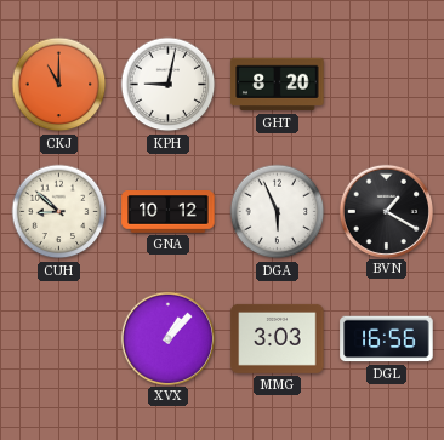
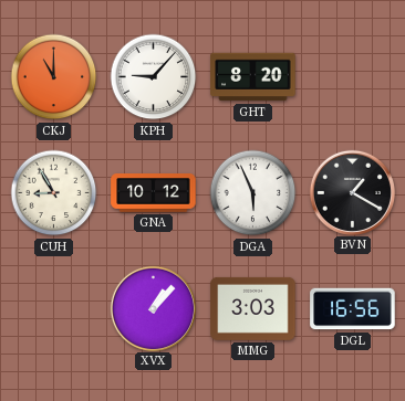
KPH: 9:02 -> 9:07 (154, 77)
CUH: 8:52 -> 8:55 (54, 193)
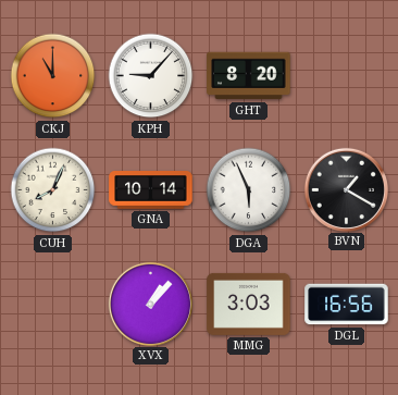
CUH: 8:55 -> 8:04 (53, 190)
GNA: 10:12 -> 10:14 (151, 190)
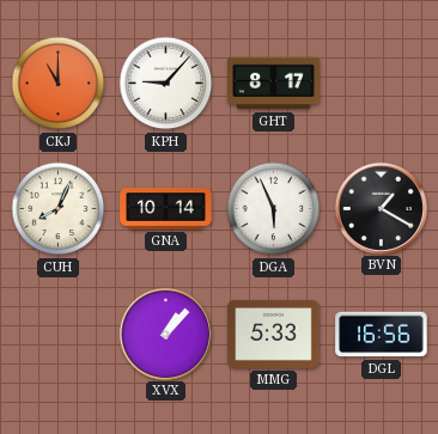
GHT: 8:20 -> 8:17 (274, 84)
MMG: 3:03 -> 5:33 (274, 334)
